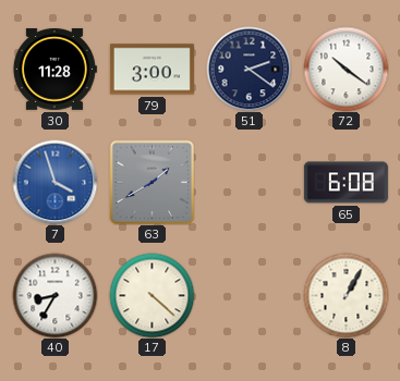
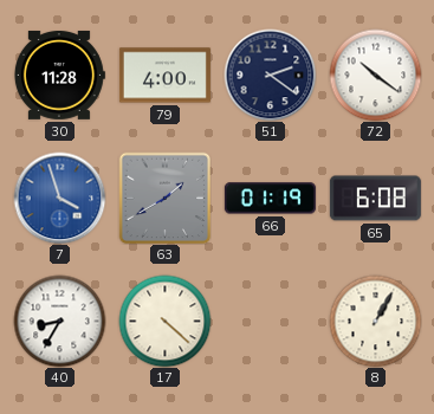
79: 3:00 -> 4:00 (164, 76)
66: none -> 01:19 (270, 199)
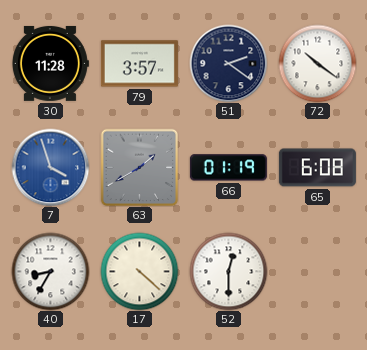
79: 4:00 -> 3:57 (139, 64)
52: none -> 12:30 (228, 271)
8: 1:05 -> none (375, 321)
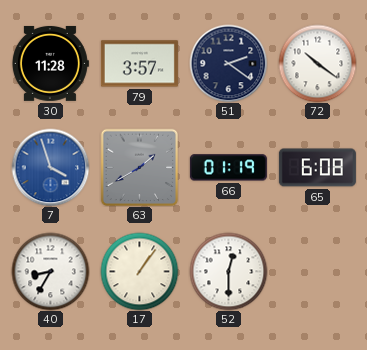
17: 4:22 -> 1:06 (139, 271)
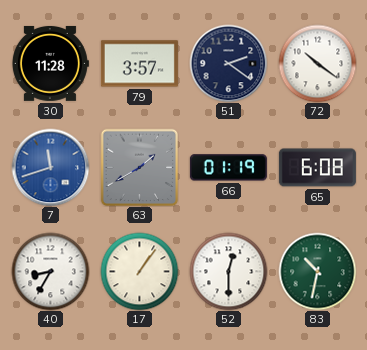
7: 3:57 -> 11:42 (50, 167)
83: none -> 10:32 (317, 271)
